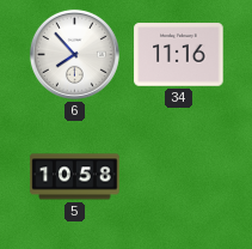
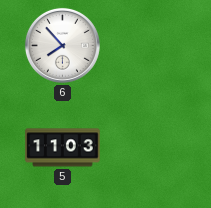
34: 11:16 -> none (179, 55)
5: 10:58 -> 11:03 (63, 148)
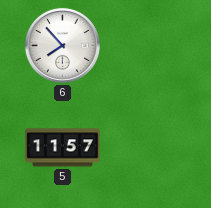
5: 11:03 -> 11:57 (63, 148)
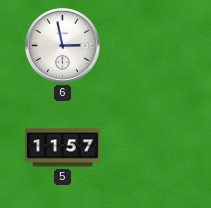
6: 7:53 -> 2:58 (62, 45)
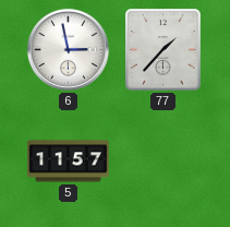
77: none -> 1:37 (164, 50)
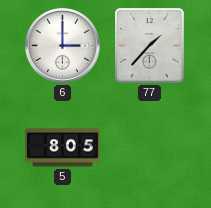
6: 2:58 -> 3:00 (62, 45)
5: 11:57 -> 8:05 (63, 148)
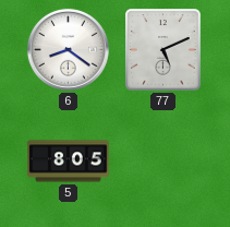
6: 3:00 -> 8:21 (68, 49)
77: 1:37 -> 5:11 (164, 50)
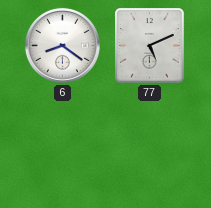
5: 8:05 -> none (69, 162)
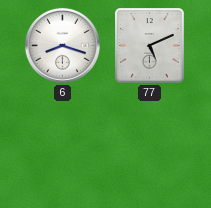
6: 8:21 -> 8:18 (62, 45)
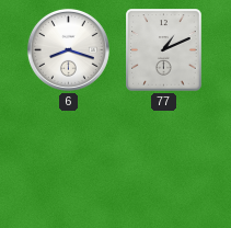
77: 5:11 -> 1:11 (164, 50)
